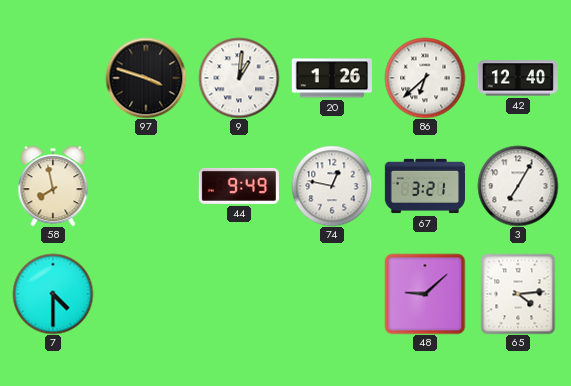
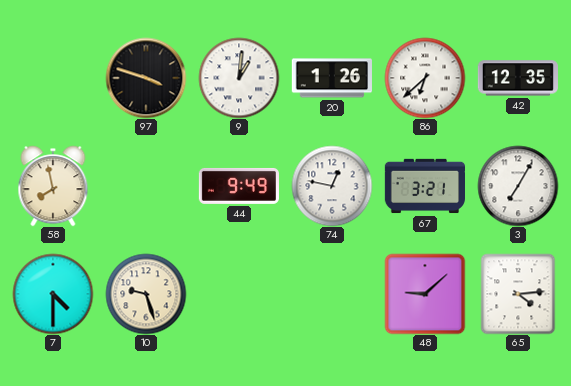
42: 12:40 -> 12:35 (518, 78)
10: none -> 9:27 (146, 294)
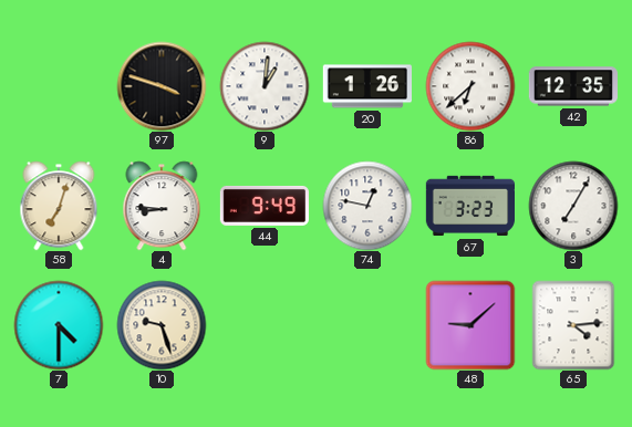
58: 7:58 -> 7:03 (59, 206)
4: none -> 8:46 (162, 206)
67: 3:21 -> 3:23 (469, 206)
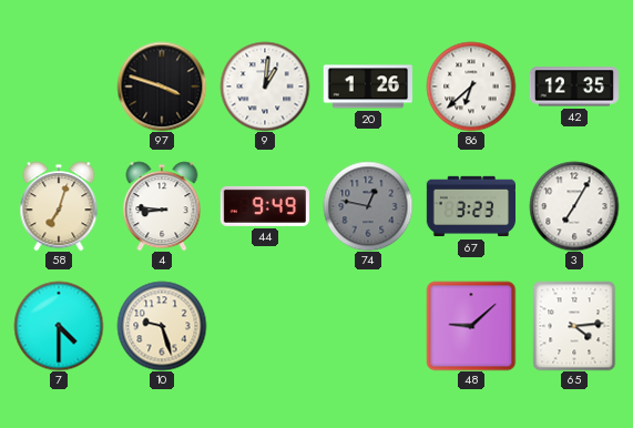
74 dial: white -> grey (368, 206)
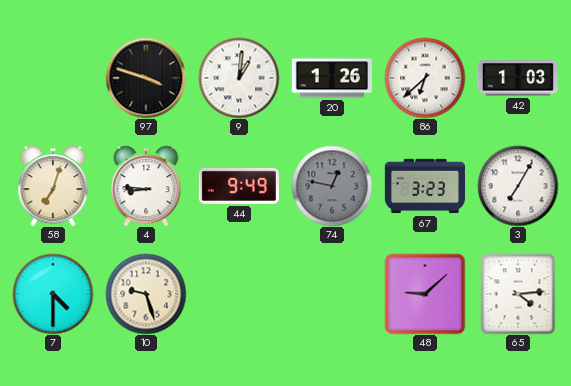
42: 12:35 -> 1:03 (518, 78)
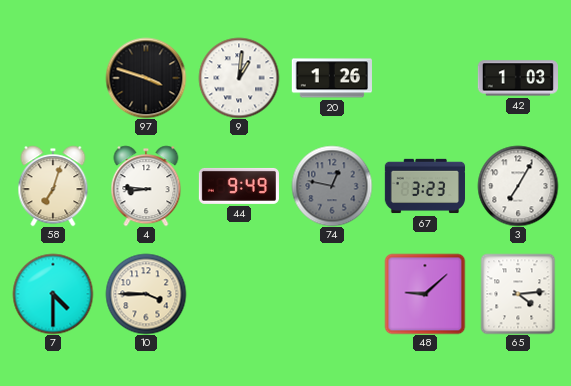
86: 6:38 -> none (425, 78)
10: 9:27 -> 3:45 (146, 294)
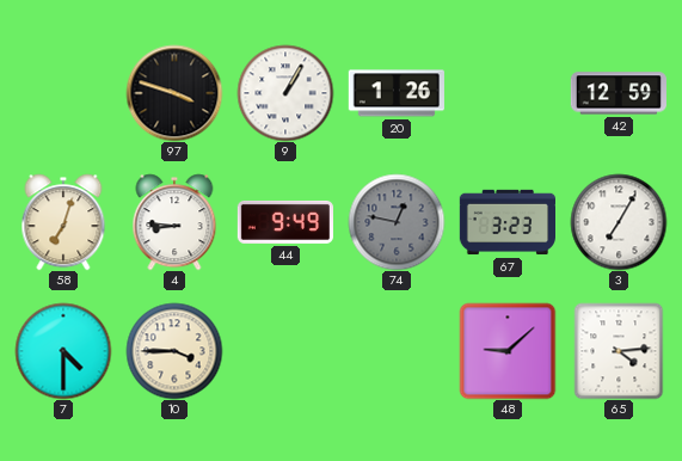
9: 1:01 -> 1:05 (285, 93)
42: 1:03 -> 12:59 (619, 93)
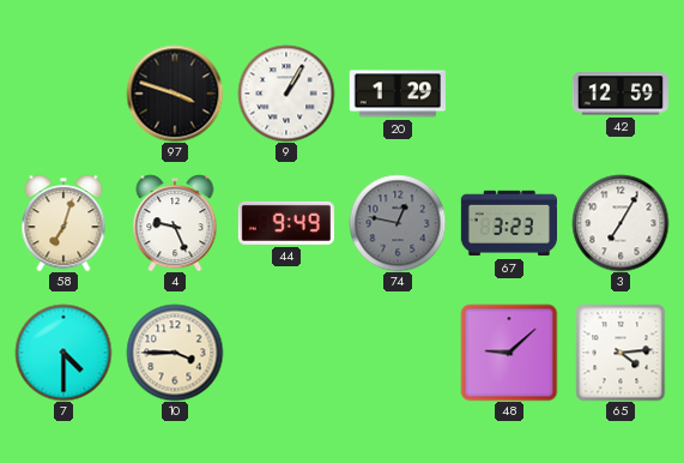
20: 1:26 -> 1:29 (398, 94)
4: 8:46 -> 9:26 (175, 223)
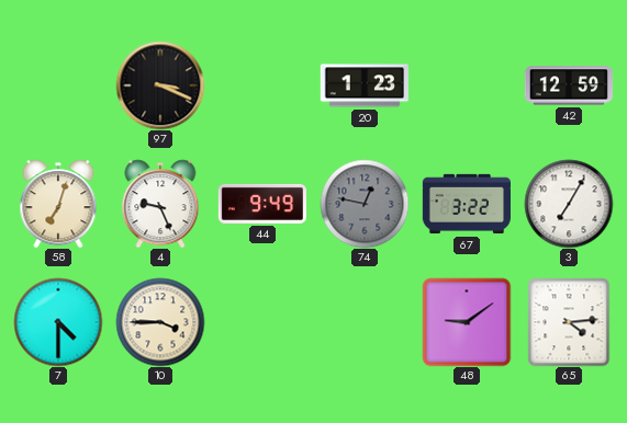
97: 3:48 -> 3:19 (160, 85)
9: 1:05 -> none (286, 94)
20: 1:29 -> 1:23 (365, 85)
67: 3:23 -> 3:22 (466, 204)
48: 9:08 -> 9:09 (467, 322)
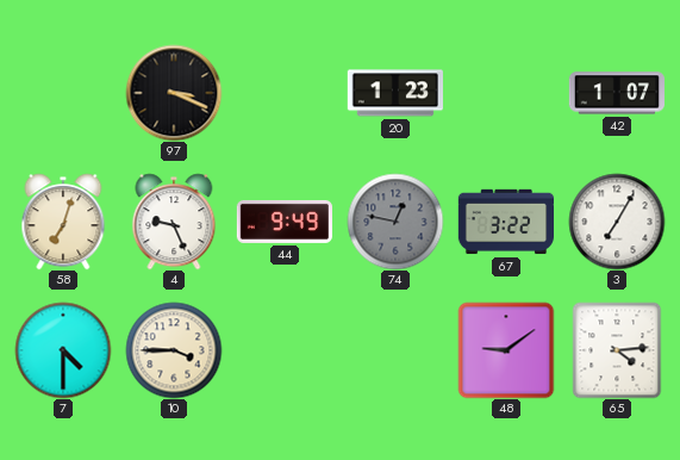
42: 12:59 -> 1:07 (617, 93)
